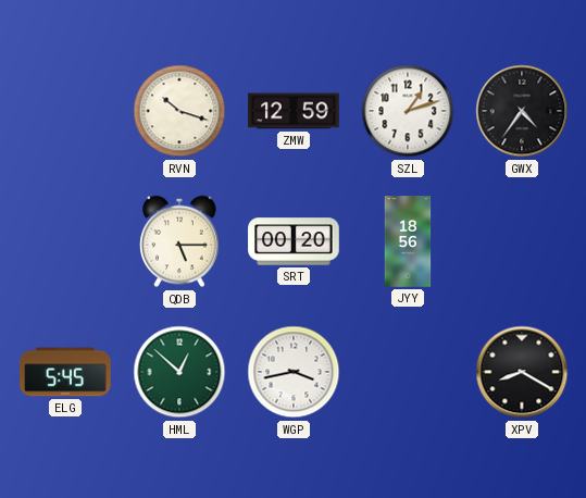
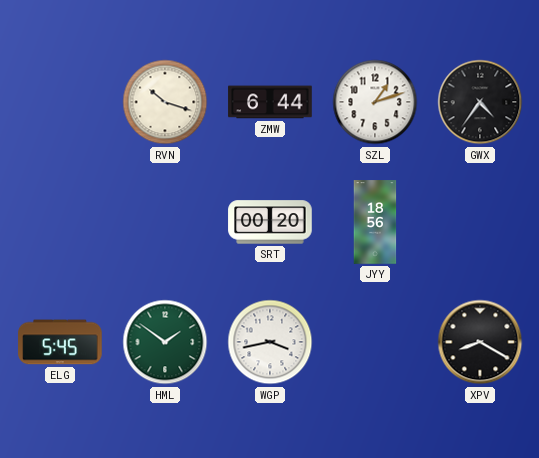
ZMW: 12:59 -> 6:44 (270, 102)
QDB: 5:15 -> none (179, 241)
HML: 12:52 -> 1:51 (165, 342)
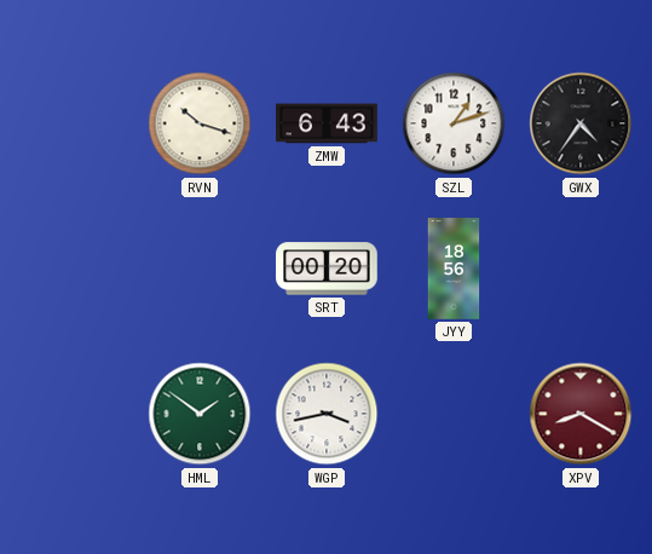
ZMW: 6:44 -> 6:43 (327, 123)
ELG: 5:45 -> none (60, 342)
XPV dial: black -> burgundy (581, 414)
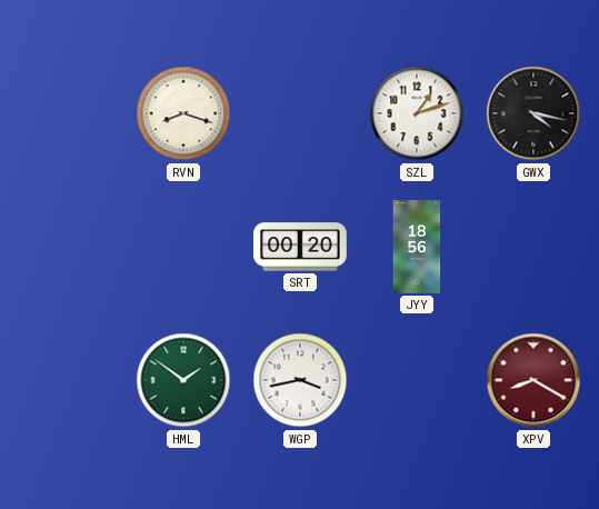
RVN: 10:18 -> 8:18 (183, 113)
ZMW: 6:43 -> none (327, 123)
GWX: 4:36 -> 4:17 (533, 113)
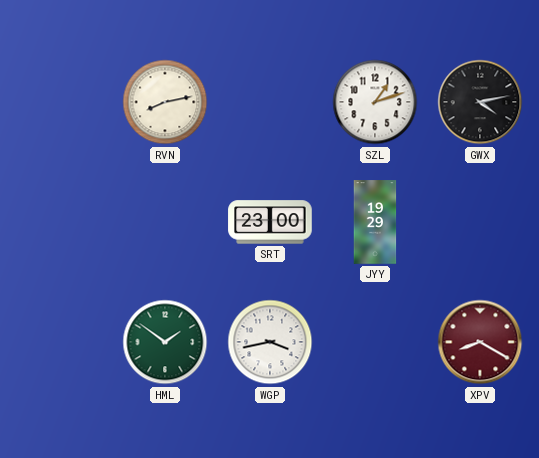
RVN: 8:18 -> 8:13 (165, 102)
GWX: 4:17 -> 4:13 (480, 102)
SRT: 00:20 -> 23:00 (270, 222)
JYY: 18:56 -> 19:29 (375, 222)
